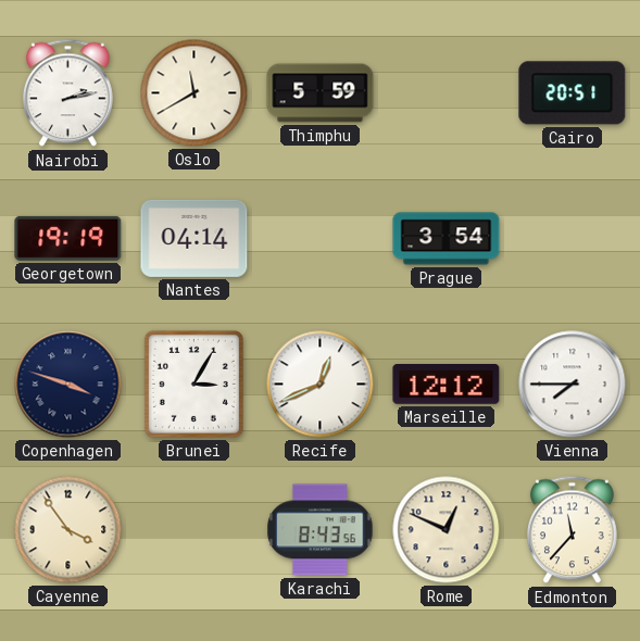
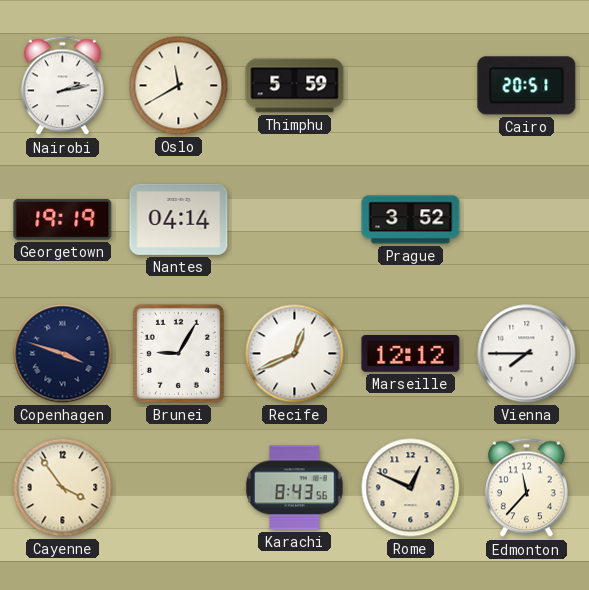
Prague: 3:54 -> 3:52 (411, 220)
Brunei: 3:05 -> 9:05 (178, 353)
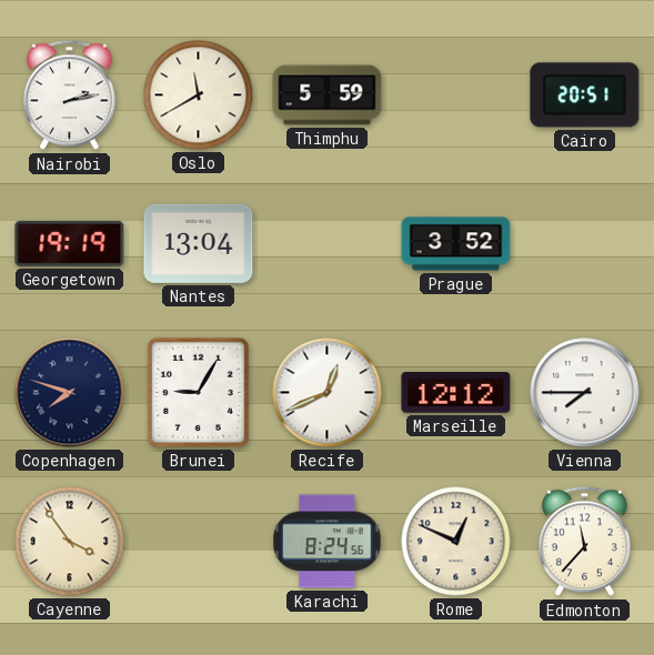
Nantes: 04:14 -> 13:04 (199, 243)
Copenhagen: 3:48 -> 7:48 (70, 393)
Karachi: 8:43 -> 8:24 (328, 542)
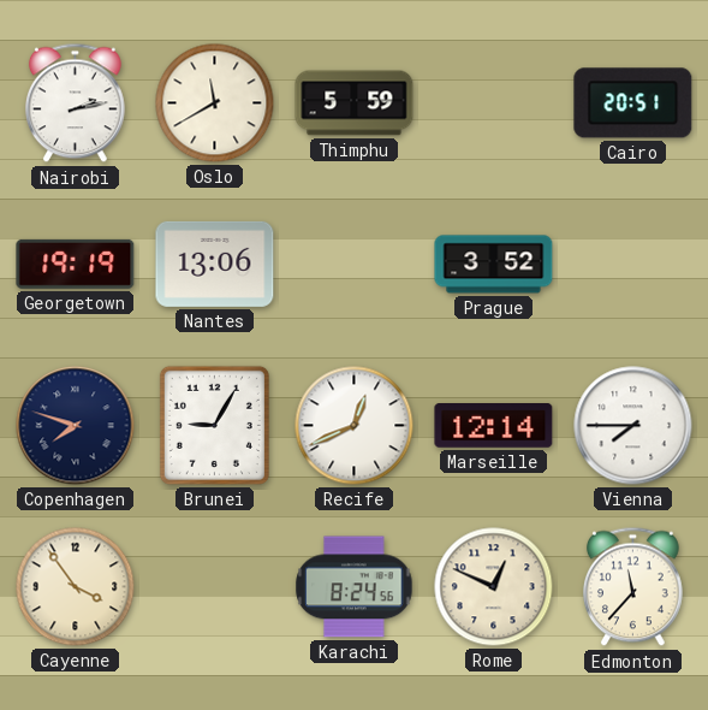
Nantes: 13:04 -> 13:06 (215, 264)
Marseille: 12:12 -> 12:14 (494, 426)
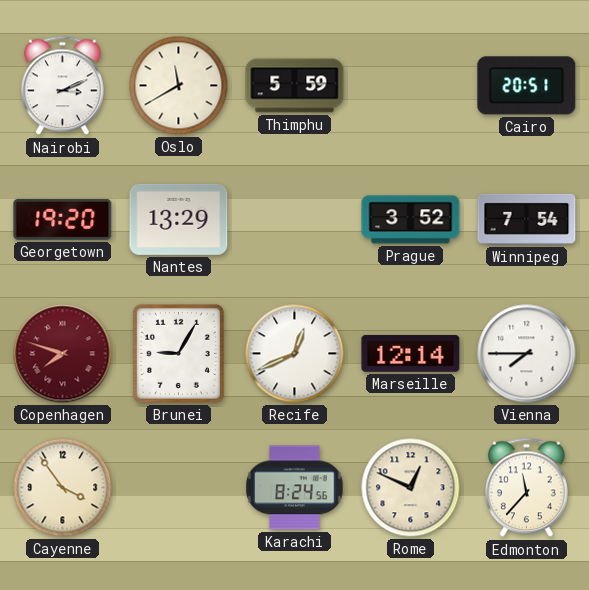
Nairobi: 2:13 -> 3:11 (63, 86)
Georgetown: 19:19 -> 19:20 (63, 219)
Nantes: 13:06 -> 13:29 (179, 219)
Winnipeg: none -> 7:54 (527, 219)
Copenhagen dial: navy -> burgundy (63, 354)
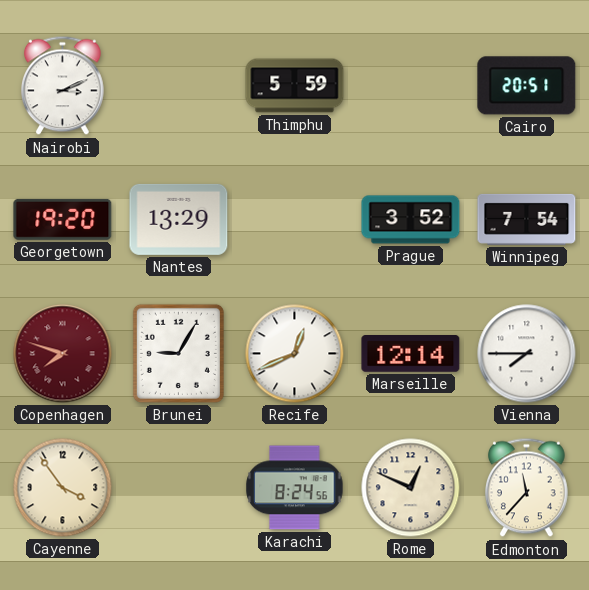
Oslo: 11:40 -> none (179, 86)
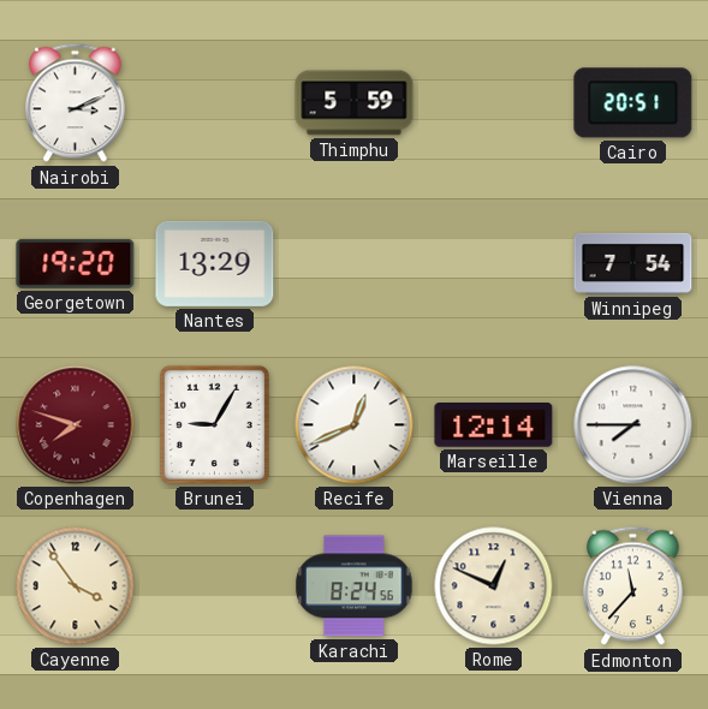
Prague: 3:52 -> none (411, 220)
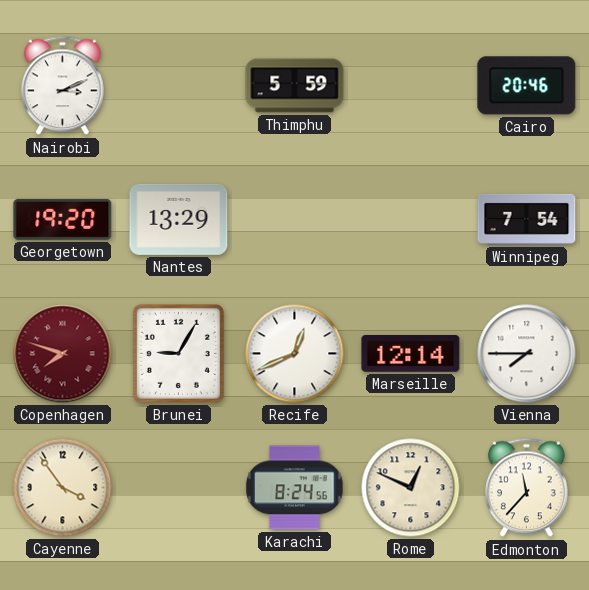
Cairo: 20:51 -> 20:46 (527, 86)
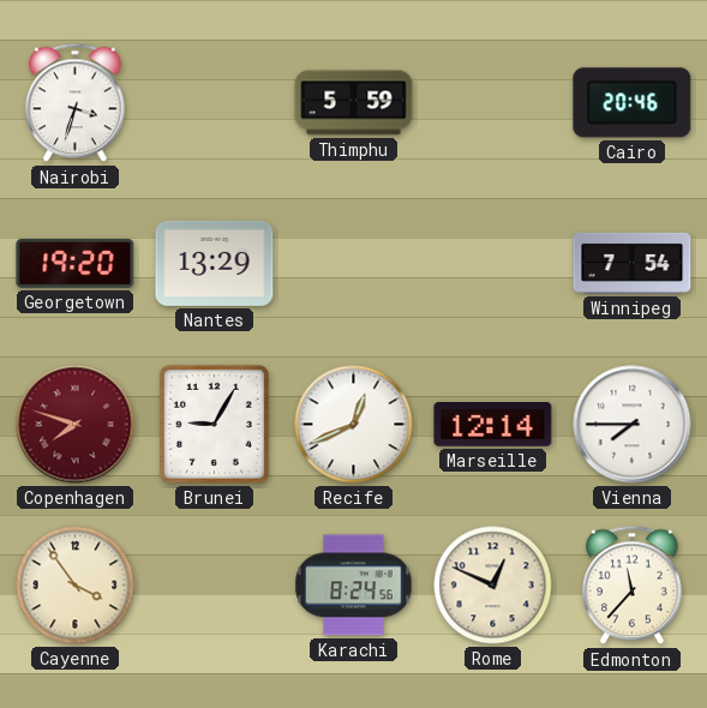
Nairobi: 3:11 -> 3:33 (76, 103)
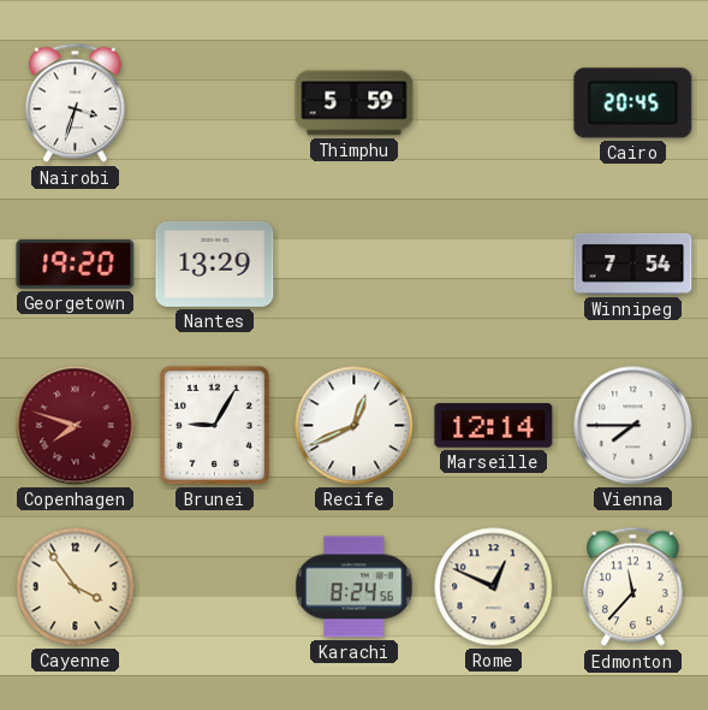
Cairo: 20:46 -> 20:45 (633, 103)
